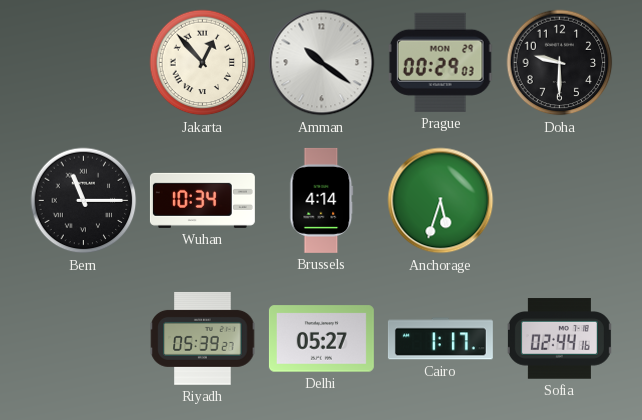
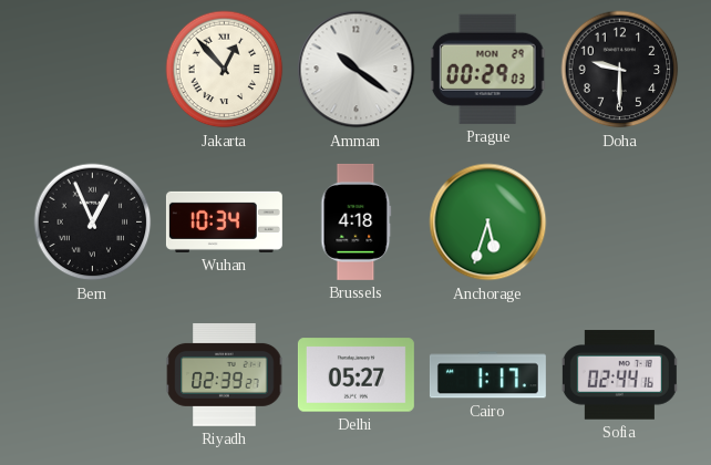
Bern: 11:15 -> 12:56 (93, 223)
Brussels: 4:14 -> 4:18 (357, 221)
Riyadh: 05:39 -> 02:39 (225, 374)
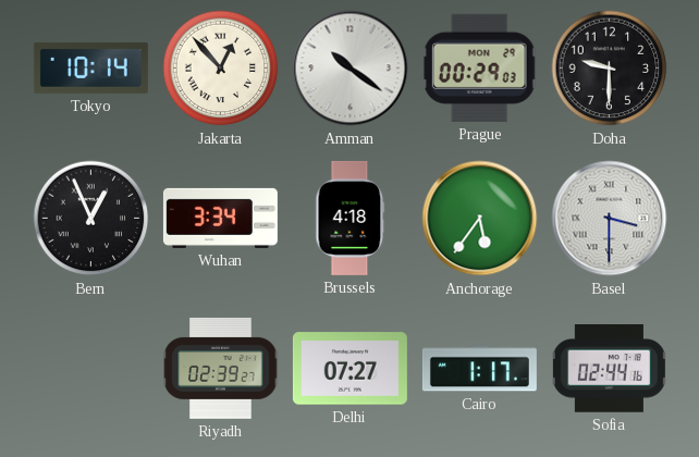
Tokyo: none -> 10:14 (90, 67)
Wuhan: 10:34 -> 3:34 (220, 218)
Anchorage: 5:33 -> 5:36 (480, 219)
Basel: none -> 3:30 (610, 219)
Delhi: 05:27 -> 07:27 (349, 369)
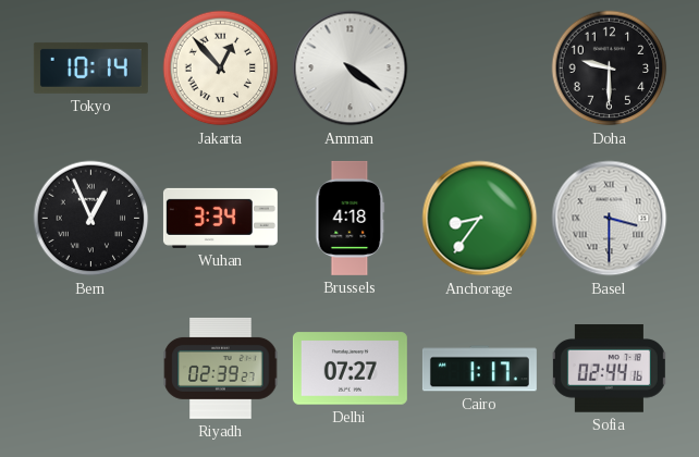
Amman: 10:21 -> 4:21 (351, 69)
Prague: 00:29 -> none (479, 67)
Anchorage: 5:36 -> 8:36 (480, 219)
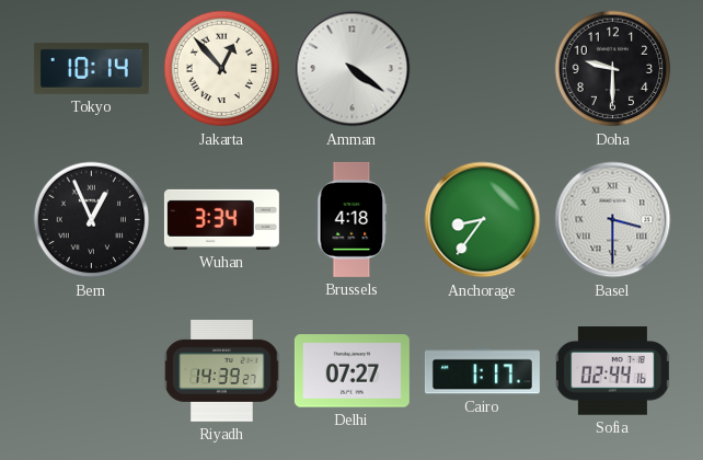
Riyadh: 02:39 -> 14:39 (222, 370)
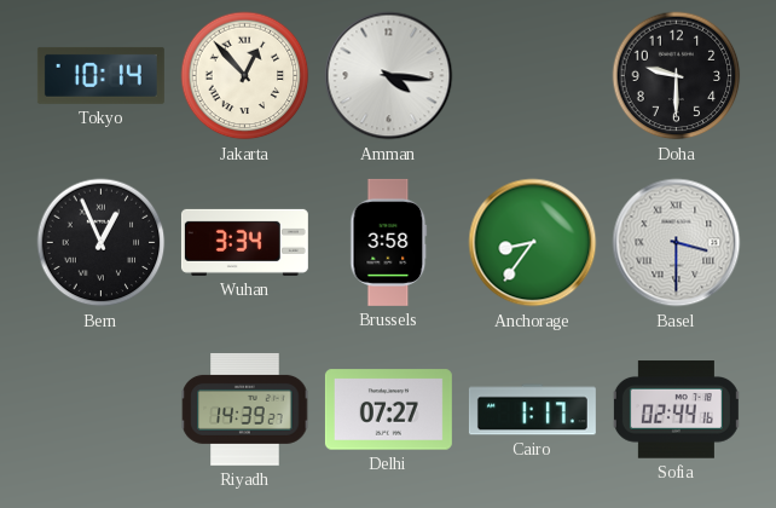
Amman: 4:21 -> 4:16 (389, 76)
Brussels: 4:18 -> 3:58 (389, 242)
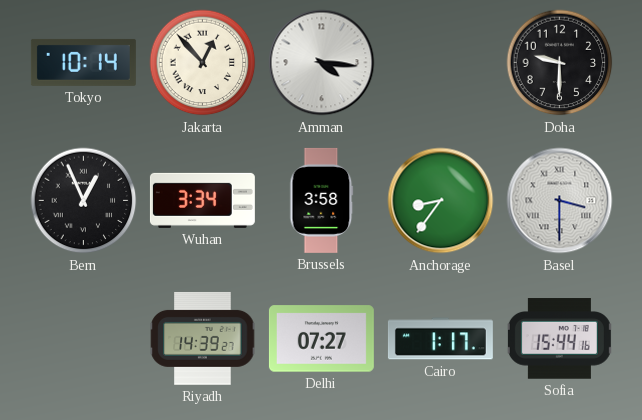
Sofia: 02:44 -> 15:44 (559, 339)
